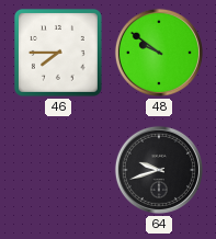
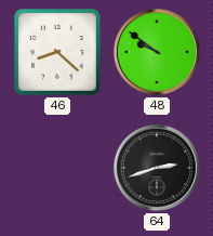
46: 7:45 -> 8:22 (57, 52)
64: 9:42 -> 2:42 (157, 168)
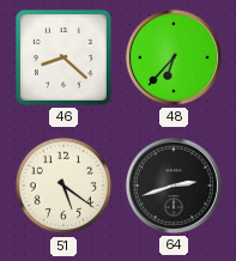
48: 9:51 -> 6:37 (174, 57)
51: none -> 5:21 (63, 186)
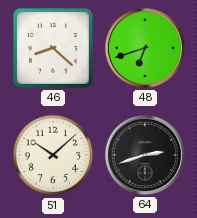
48: 6:37 -> 6:42 (145, 48)
51: 5:21 -> 10:08 (53, 155)
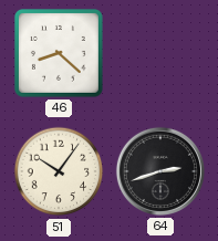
48: 6:42 -> none (145, 48)
51: 10:08 -> 10:06 (59, 171)
